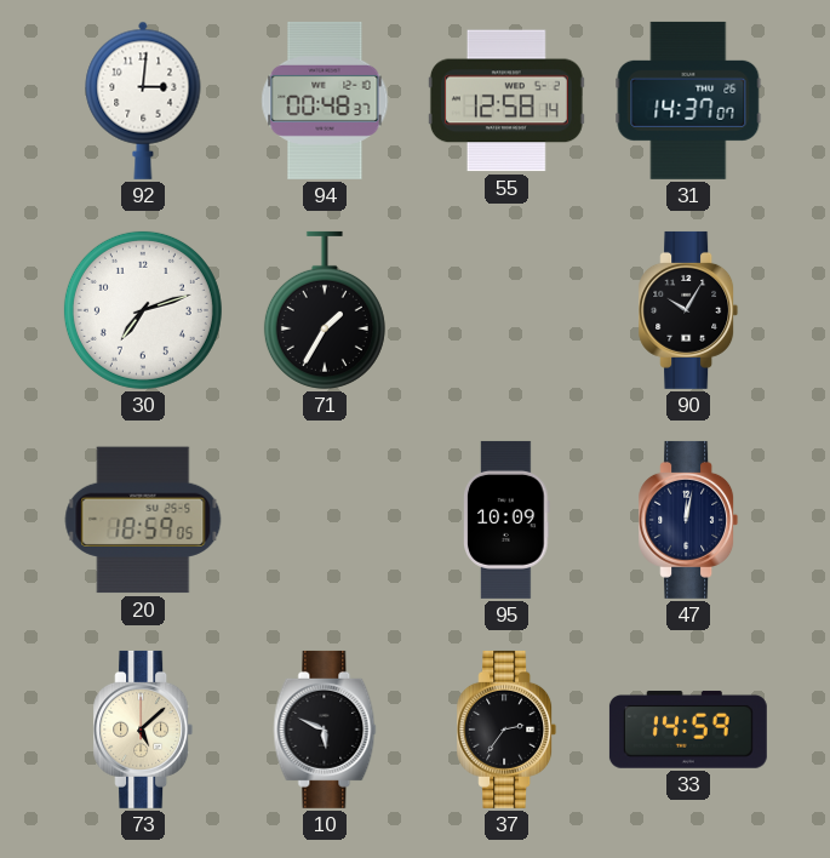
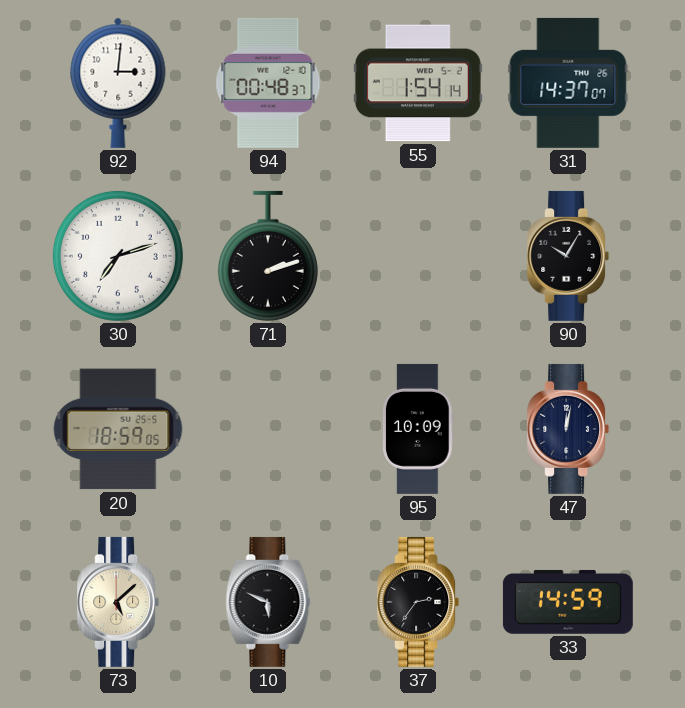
55: 12:58 -> 1:54 (418, 83)
71: 1:35 -> 2:12 (268, 256)
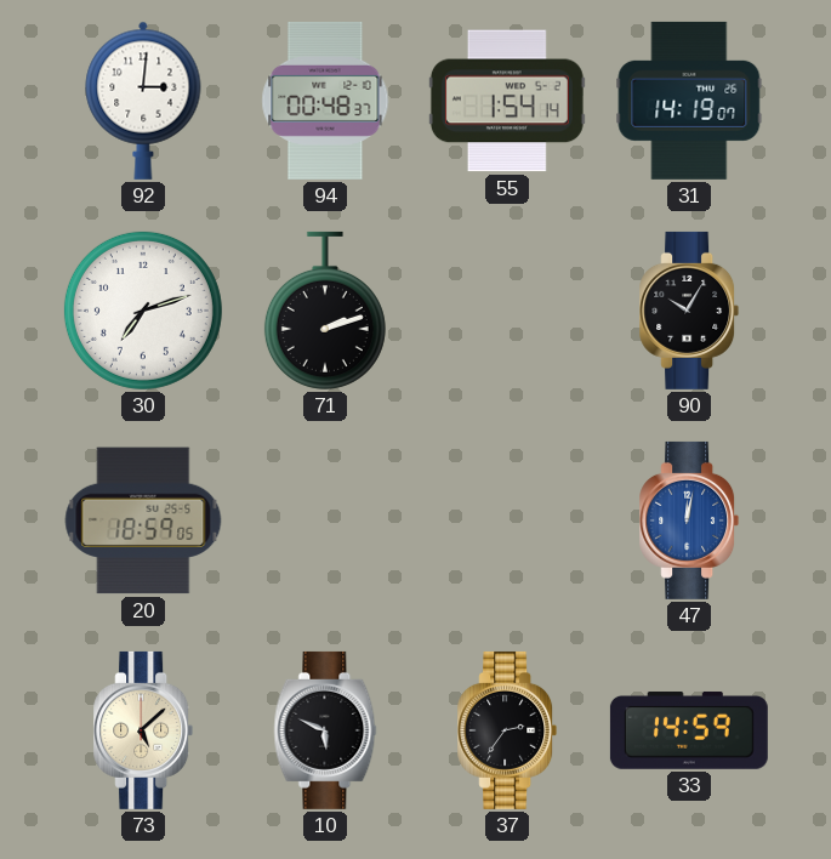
31: 14:37 -> 14:19 (689, 101)
95: 10:09 -> none (419, 429)
47 dial: navy -> blue (689, 520)
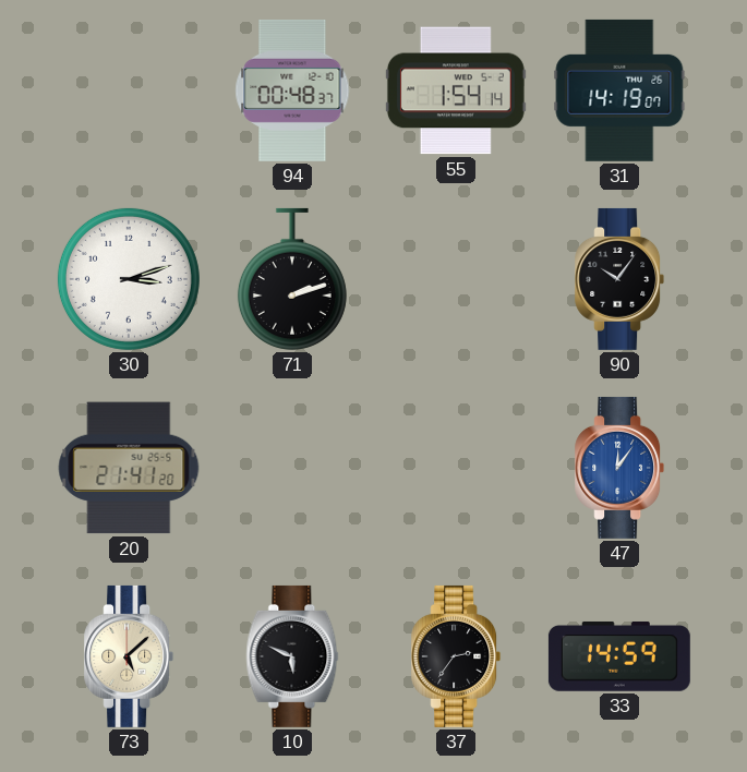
92: 3:01 -> none (143, 101)
30: 7:12 -> 3:12 (129, 279)
90: 10:05 -> 10:06 (619, 279)
20: 18:59 -> 21:41 (129, 468)
47: 12:02 -> 12:06 (619, 468)
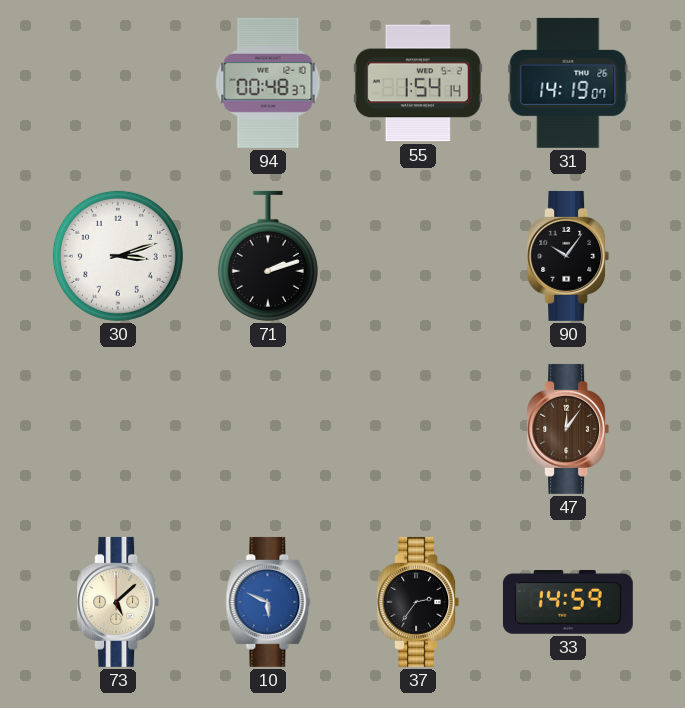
20: 21:41 -> none (129, 468)
47 dial: blue -> brown (568, 429)
10 dial: black -> blue (268, 602)
